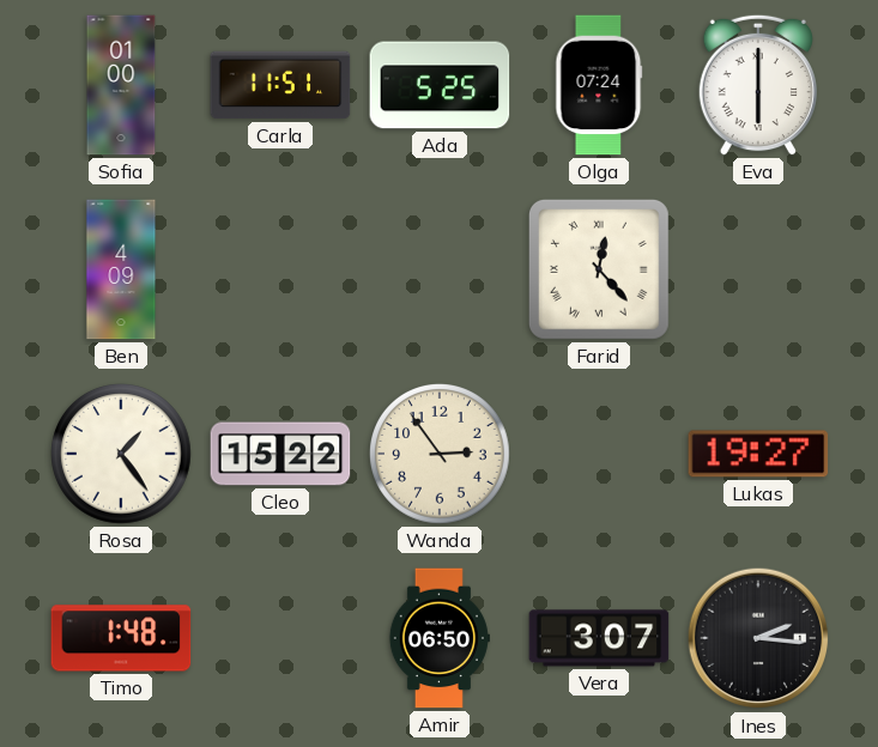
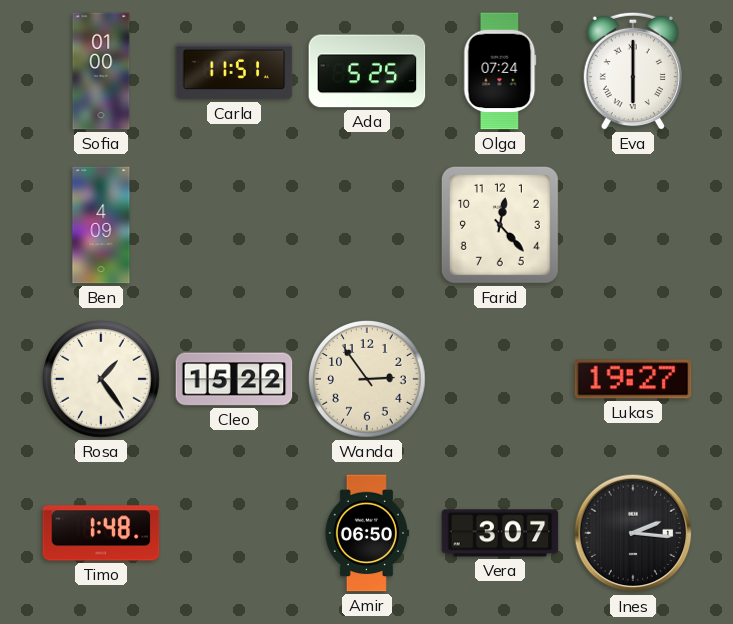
Farid numerals: Roman -> Arabic (500, 225)
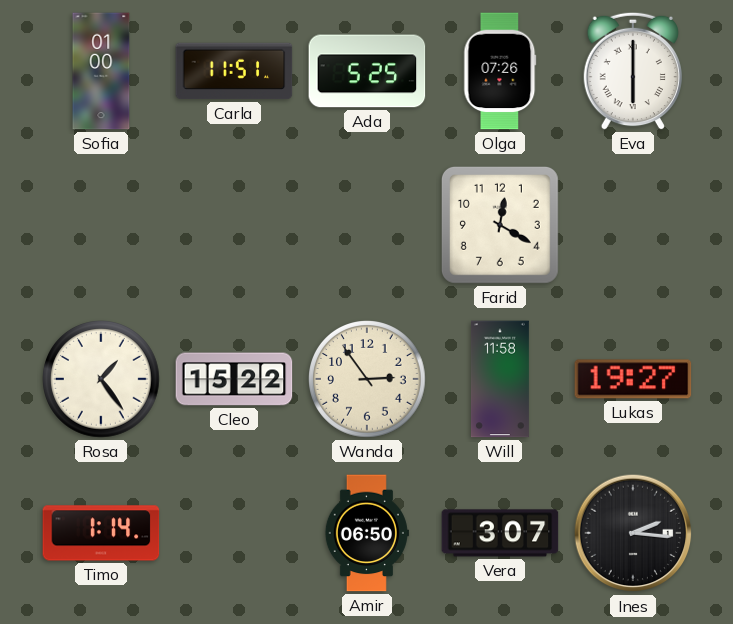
Olga: 07:24 -> 07:26 (500, 71)
Ben: 4:09 -> none (101, 225)
Farid: 12:23 -> 12:20 (500, 225)
Will: none -> 11:58 (500, 379)
Timo: 1:48 -> 1:14 (101, 533)
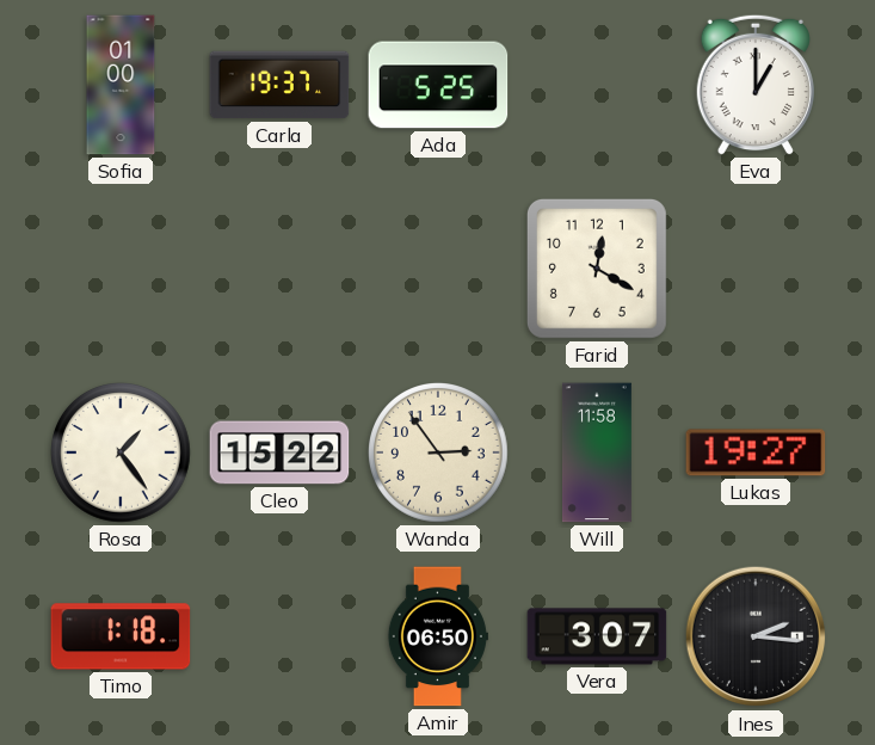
Carla: 11:51 -> 19:37 (279, 85)
Olga: 07:26 -> none (500, 71)
Eva: 6:00 -> 1:00 (756, 85)
Timo: 1:14 -> 1:18 (121, 636)
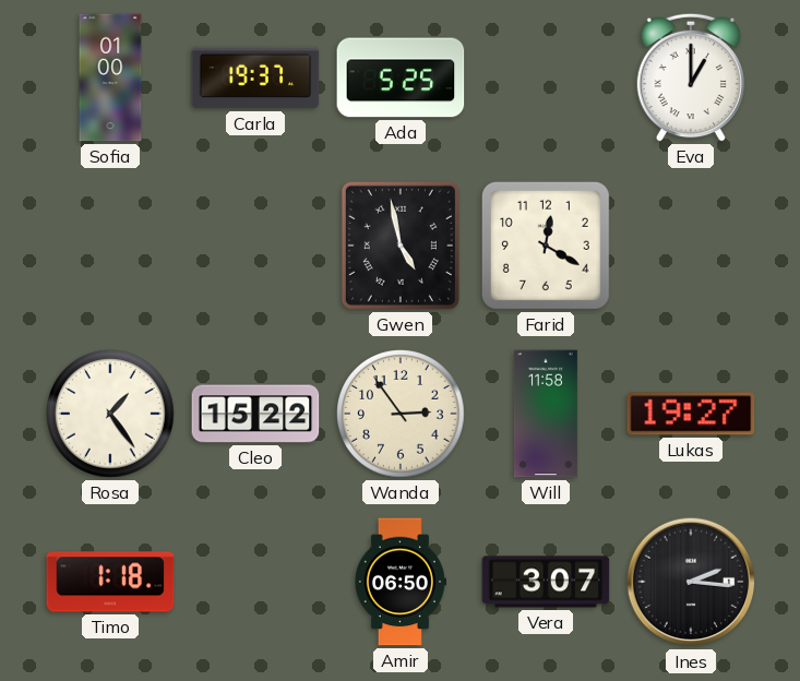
Gwen: none -> 4:58 (401, 246)
